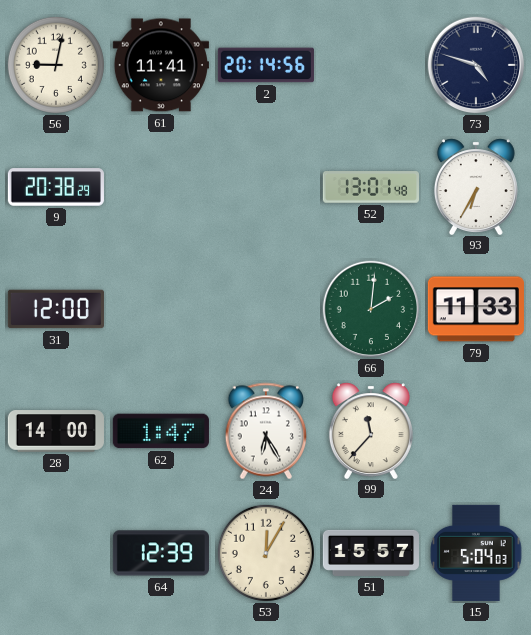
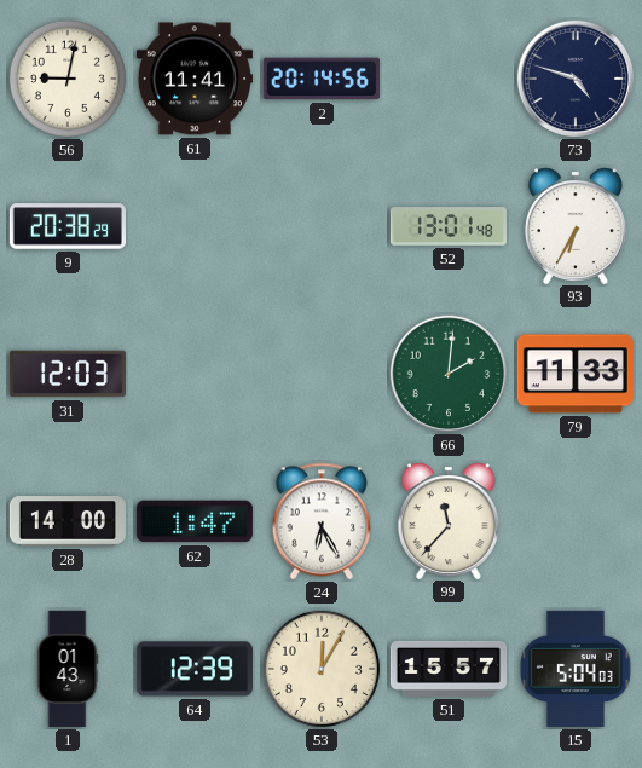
31: 12:00 -> 12:03 (68, 374)
1: none -> 01:43 (68, 669)
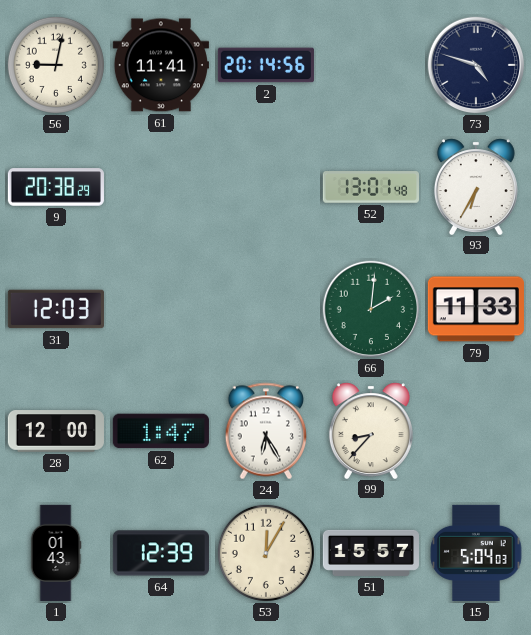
28: 14:00 -> 12:00 (56, 431)
99: 11:37 -> 8:37 (371, 430)
